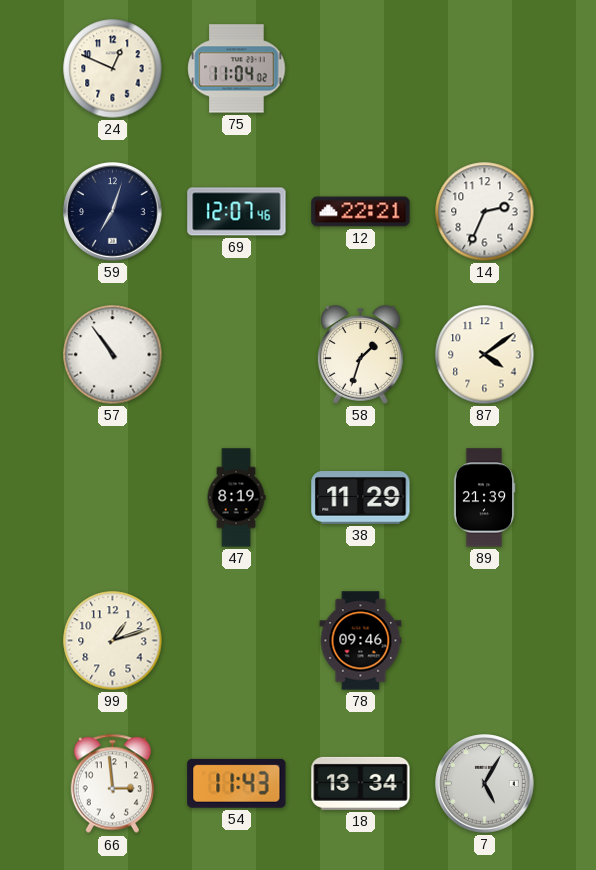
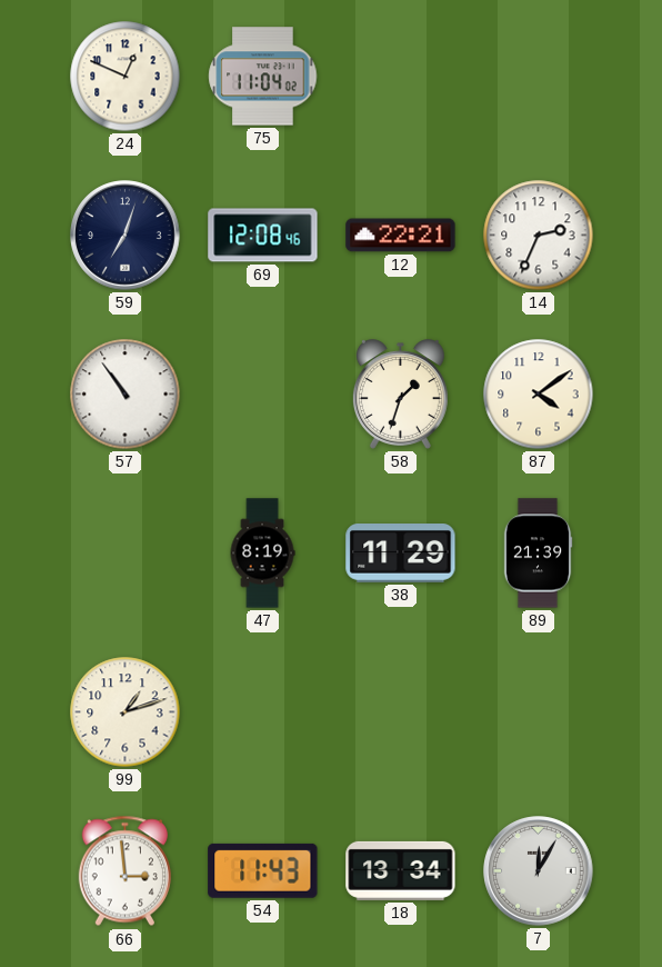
69: 12:07 -> 12:08 (263, 236)
78: 09:46 -> none (361, 641)
7: 5:05 -> 12:05 (539, 871)
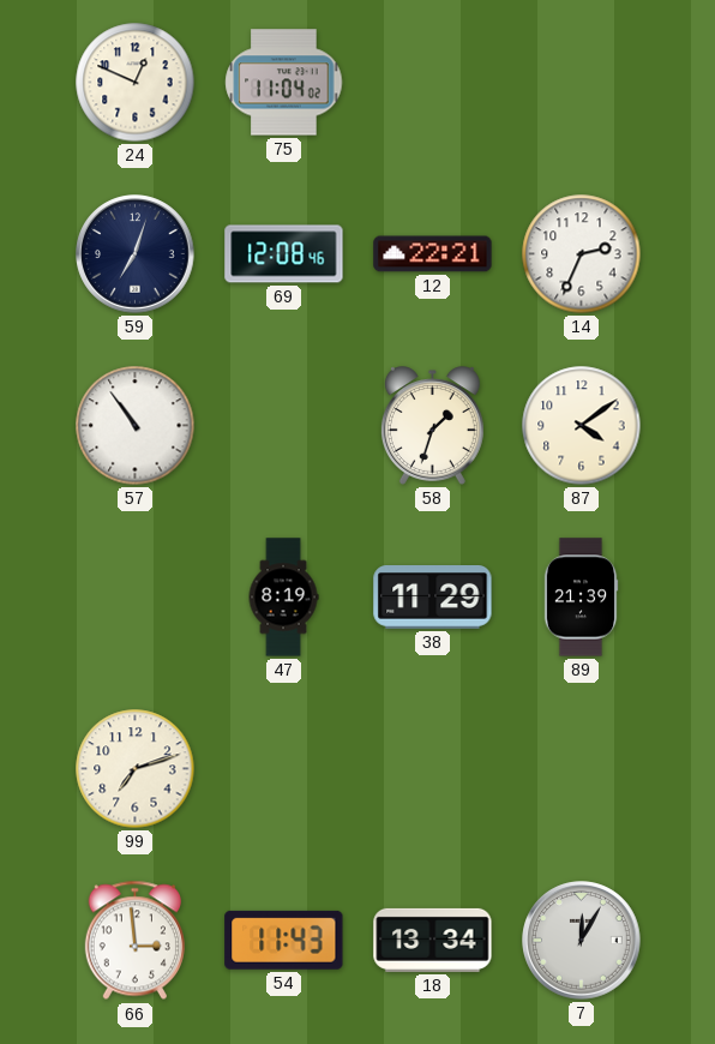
99: 1:12 -> 7:12 (136, 769)
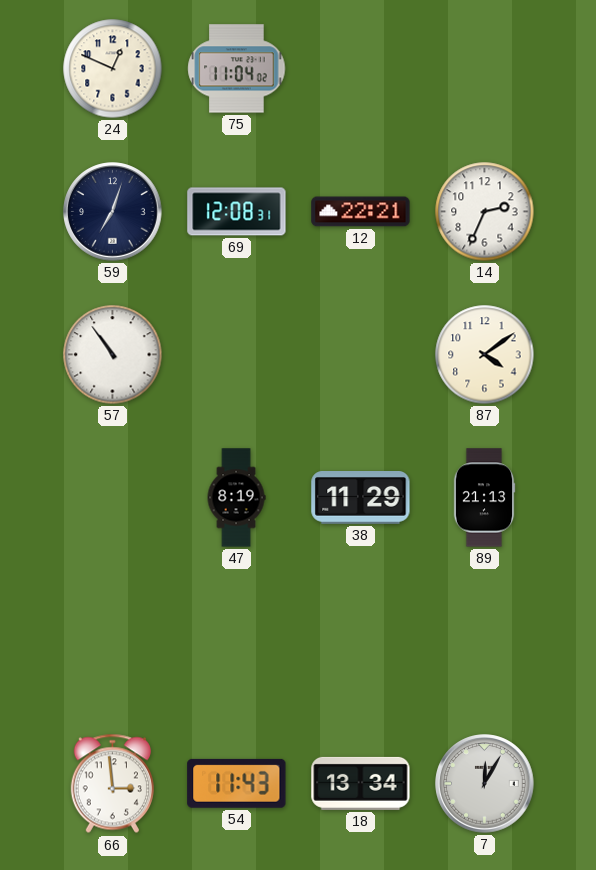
69: 12:08:46 -> 12:08:31 (237, 212)
58: 1:33 -> none (432, 426)
89: 21:39 -> 21:13 (484, 498)
99: 7:12 -> none (136, 769)
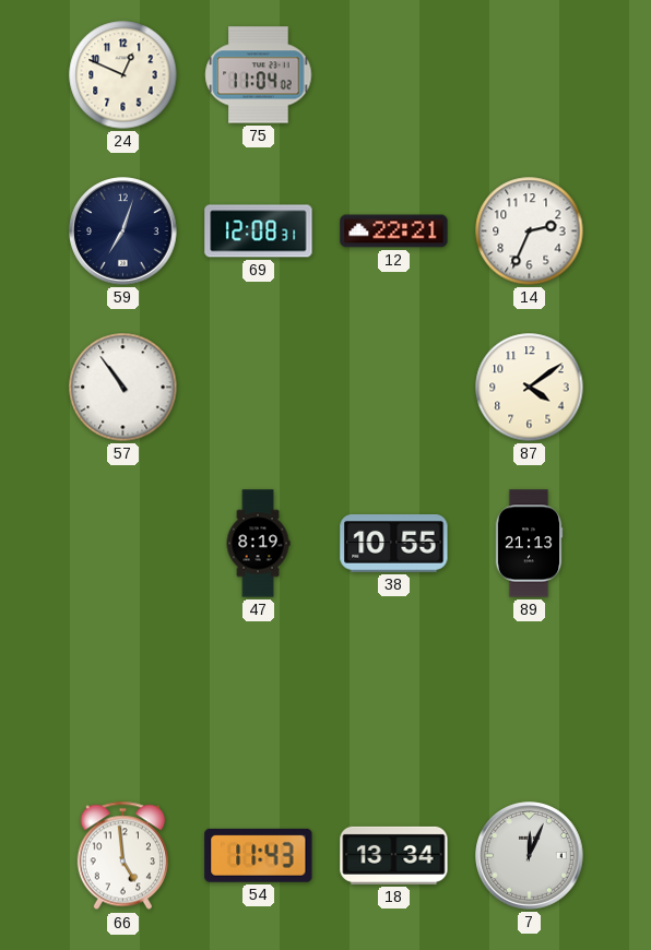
38: 11:29 -> 10:55 (394, 544)
66: 2:59 -> 4:59 (122, 856)
7: 12:05 -> 12:04 (530, 856)
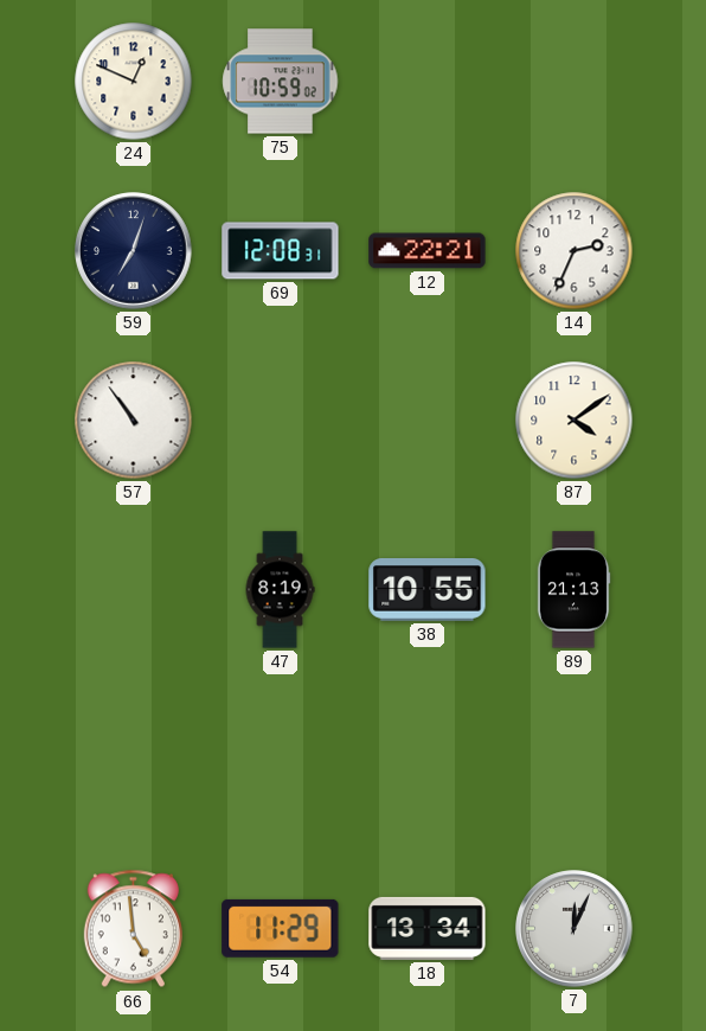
75: 11:04 -> 10:59 (281, 82)
54: 11:43 -> 11:29 (281, 928)
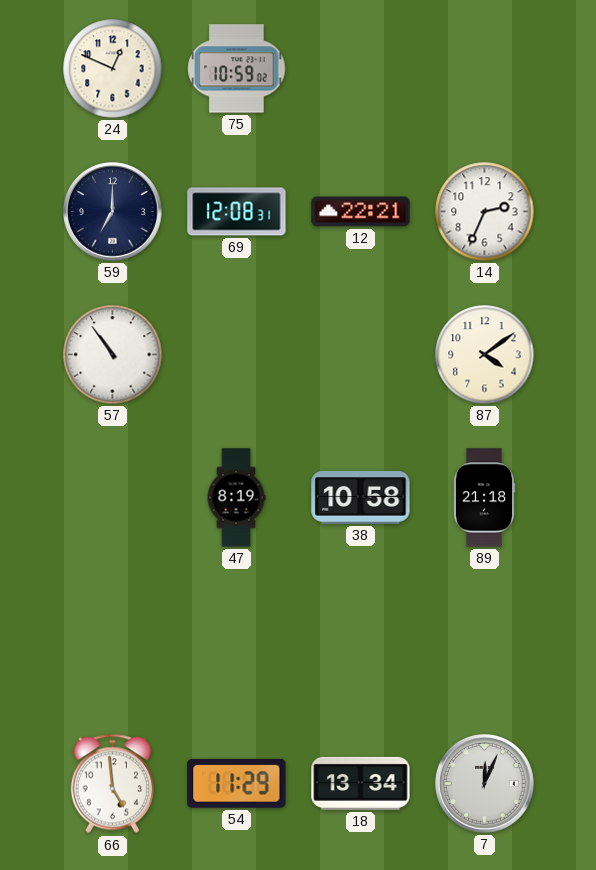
59: 7:03 -> 7:00 (113, 212)
38: 10:55 -> 10:58 (361, 498)
89: 21:13 -> 21:18 (484, 498)
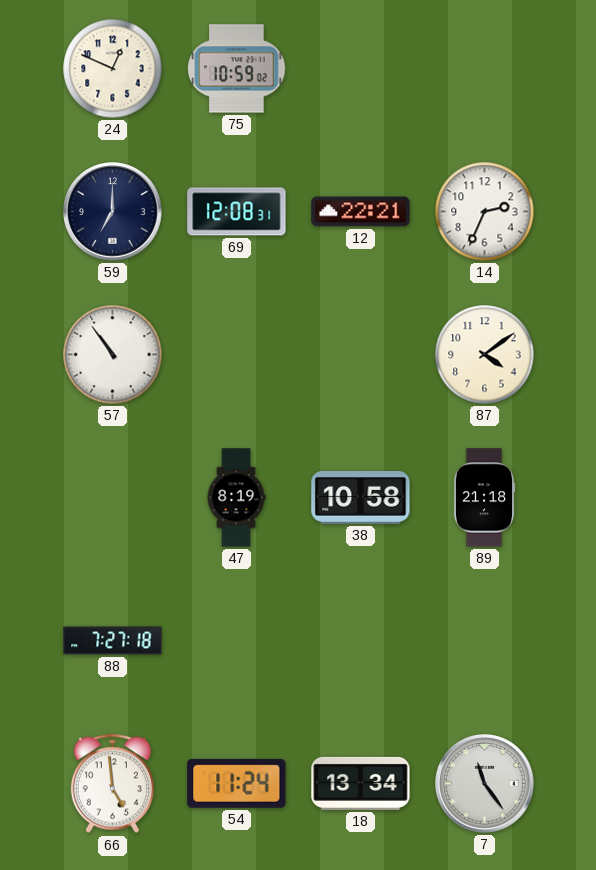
88: none -> 7:27 (113, 641)
54: 11:29 -> 11:24 (237, 783)
7: 12:04 -> 11:24 (485, 784)
